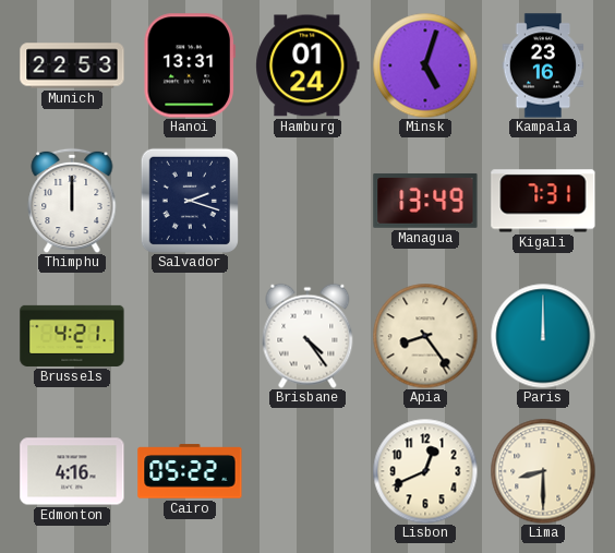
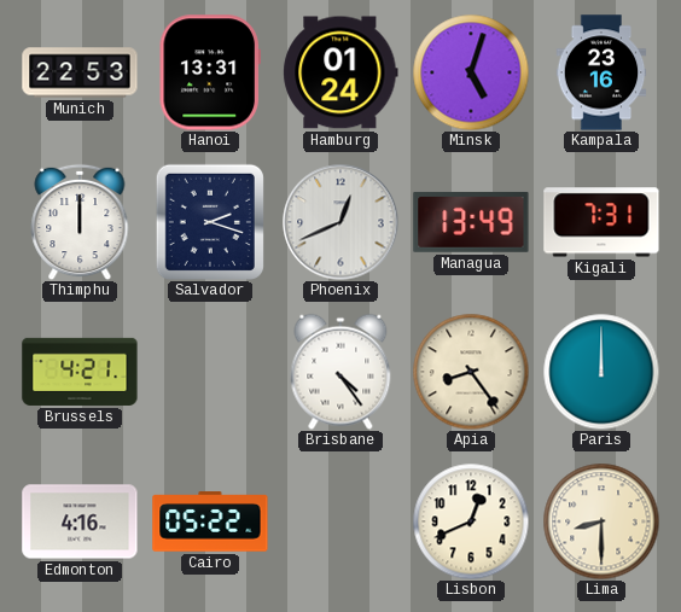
Phoenix: none -> 12:41 (340, 222)
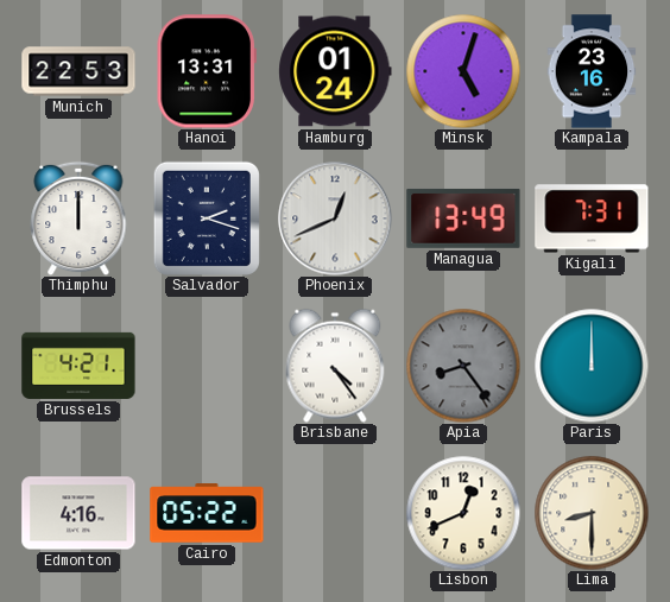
Apia dial: cream -> grey (463, 366)
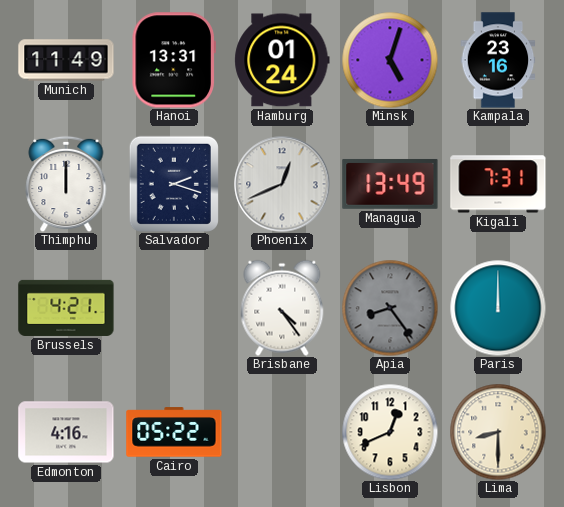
Munich: 22:53 -> 11:49 (66, 60)
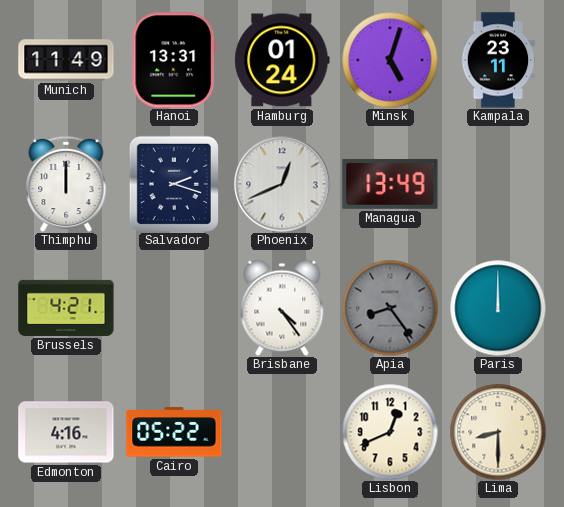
Kampala: 23:16 -> 23:11 (498, 60)
Kigali: 7:31 -> none (498, 184)
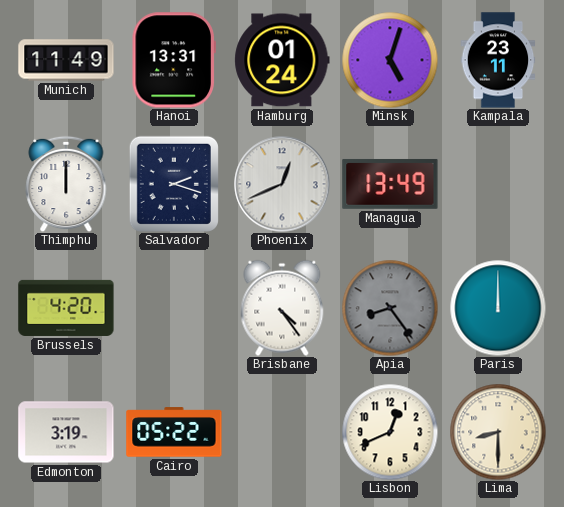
Brussels: 4:21 -> 4:20 (66, 308)
Edmonton: 4:16 -> 3:19 (66, 432)
